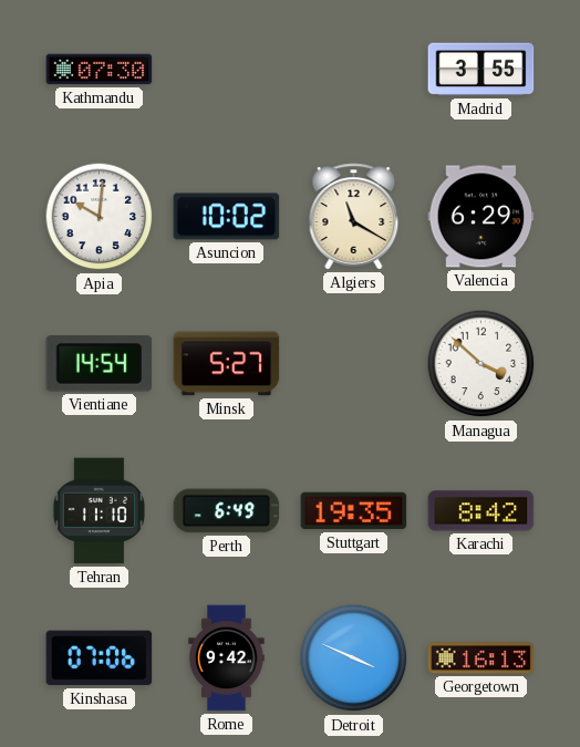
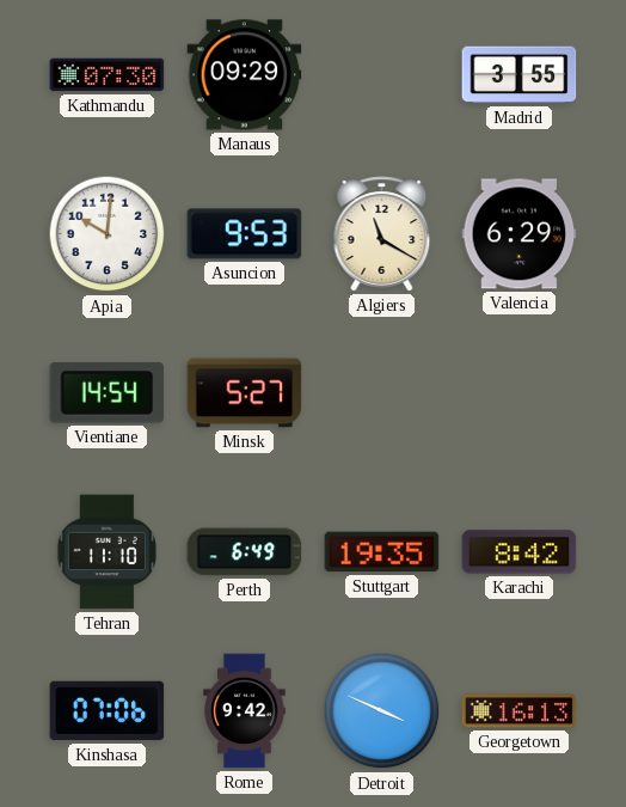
Manaus: none -> 09:29 (245, 75)
Asuncion: 10:02 -> 9:53 (245, 234)
Managua: 3:52 -> none (481, 364)
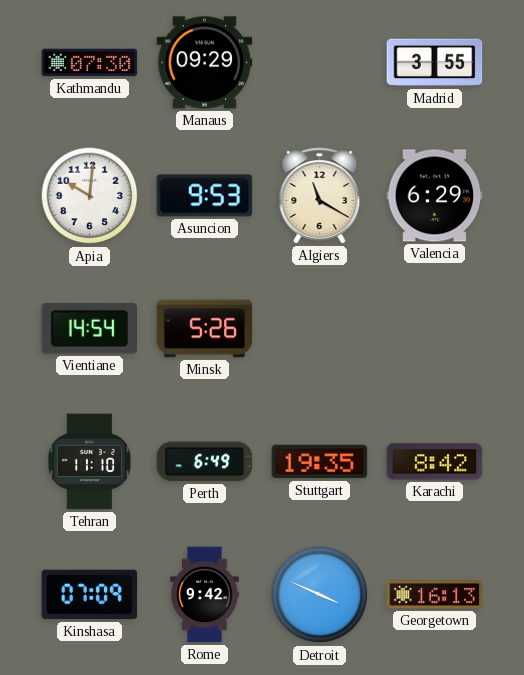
Minsk: 5:27 -> 5:26 (205, 329)
Kinshasa: 07:06 -> 07:09 (90, 595)
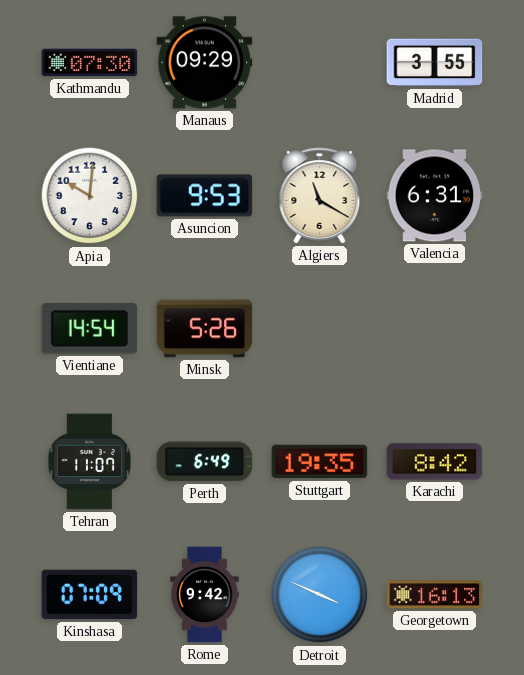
Valencia: 6:29 -> 6:31 (435, 196)
Tehran: 11:10 -> 11:07 (89, 462)
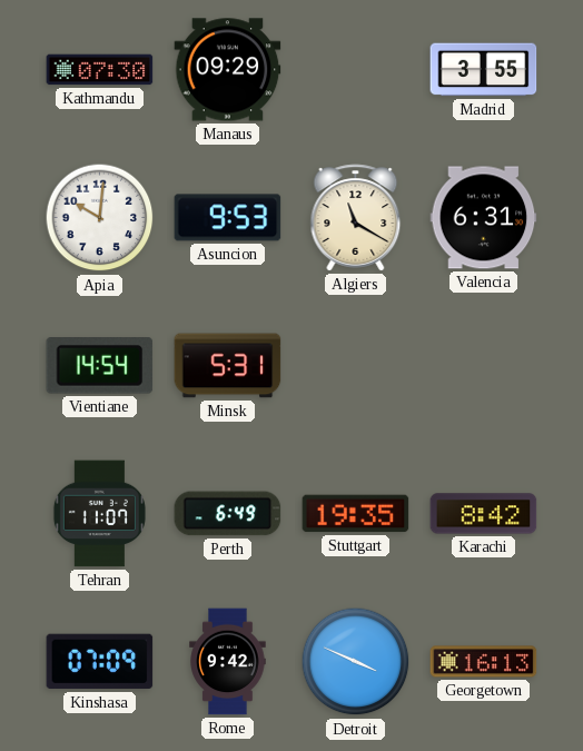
Minsk: 5:26 -> 5:31 (228, 366)
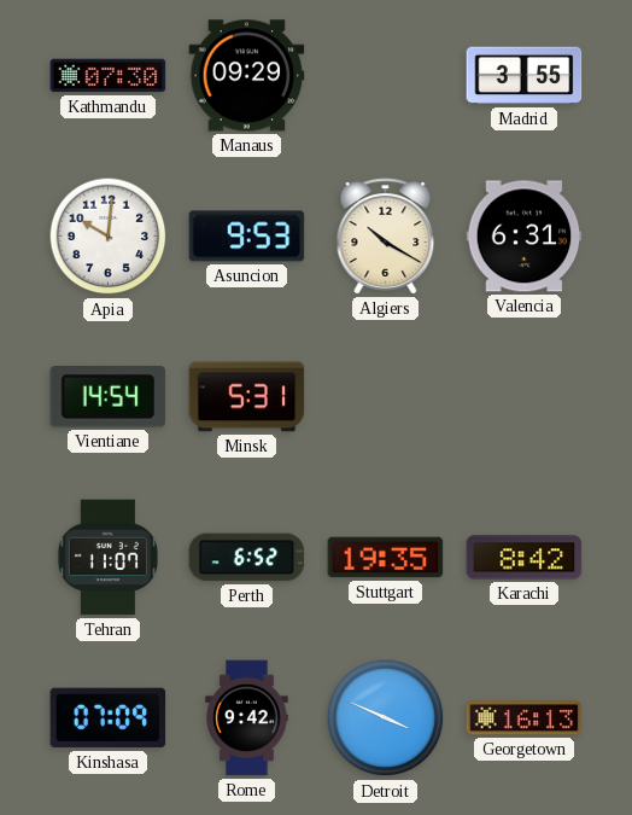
Algiers: 11:20 -> 10:20 (386, 237)
Perth: 6:49 -> 6:52 (247, 558)
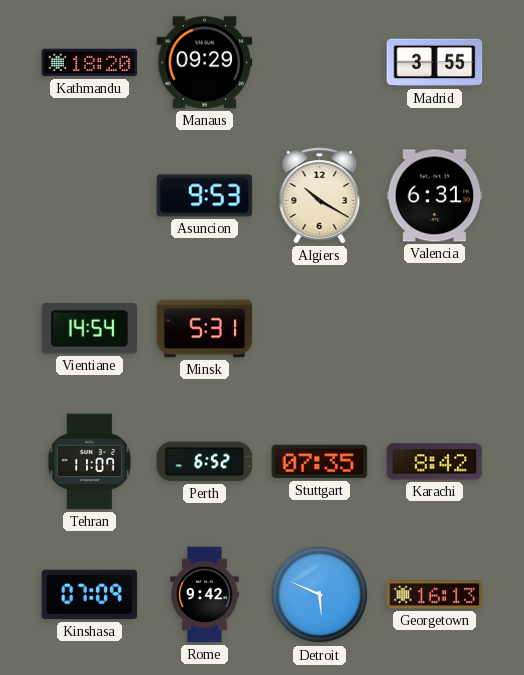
Kathmandu: 07:30 -> 18:20 (90, 63)
Apia: 10:01 -> none (109, 237)
Stuttgart: 19:35 -> 07:35 (320, 462)
Detroit: 3:49 -> 5:49 (320, 595)
